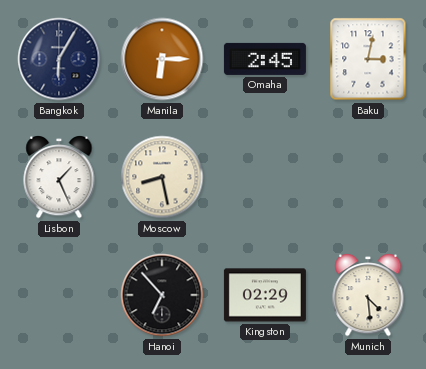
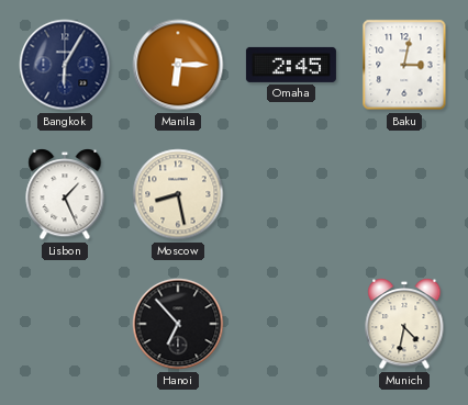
Kingston: 02:29 -> none (265, 295)
Munich: 4:29 -> 4:32 (404, 325)
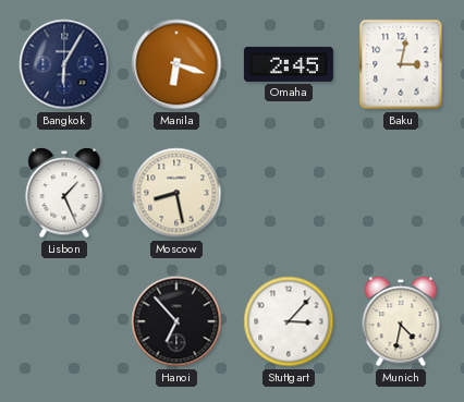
Manila: 6:15 -> 6:18 (176, 64)
Stuttgart: none -> 3:07 (289, 321)
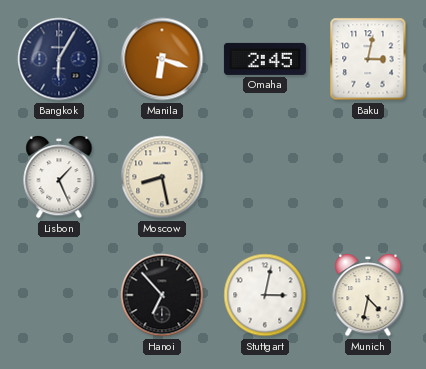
Stuttgart: 3:07 -> 3:02 (265, 295)
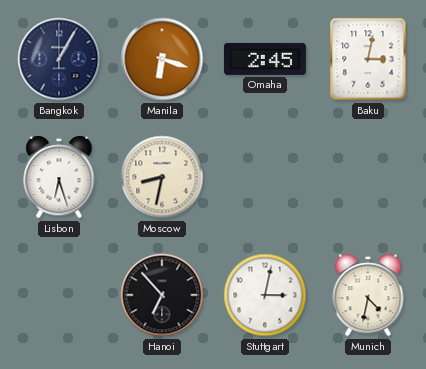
Bangkok: 6:05 -> 1:05 (59, 59)
Lisbon: 1:26 -> 6:27 (59, 178)
Moscow: 8:28 -> 8:32 (162, 177)
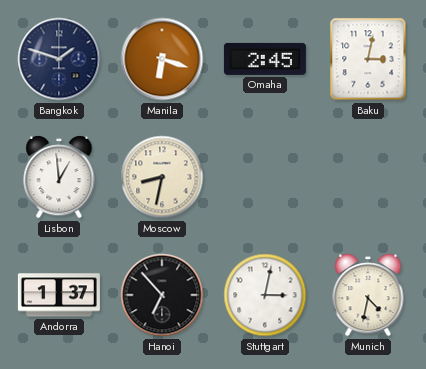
Bangkok: 1:05 -> 1:48 (59, 59)
Lisbon: 6:27 -> 12:59 (59, 178)
Andorra: none -> 1:37 (59, 295)
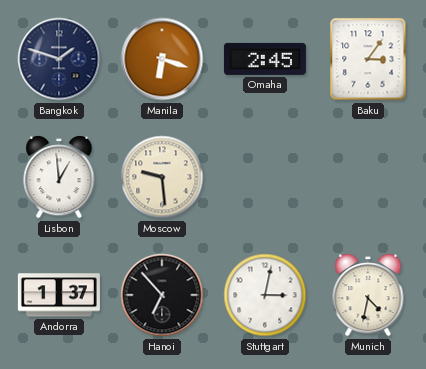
Baku: 3:02 -> 3:06 (368, 59)
Moscow: 8:32 -> 9:29 (162, 177)
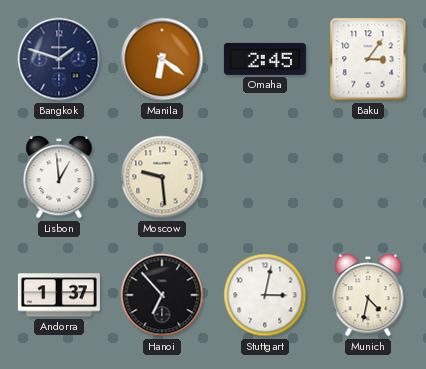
Manila: 6:18 -> 6:21 (162, 59)
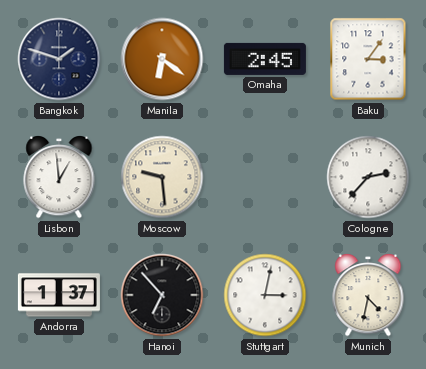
Cologne: none -> 2:37 (368, 177)
